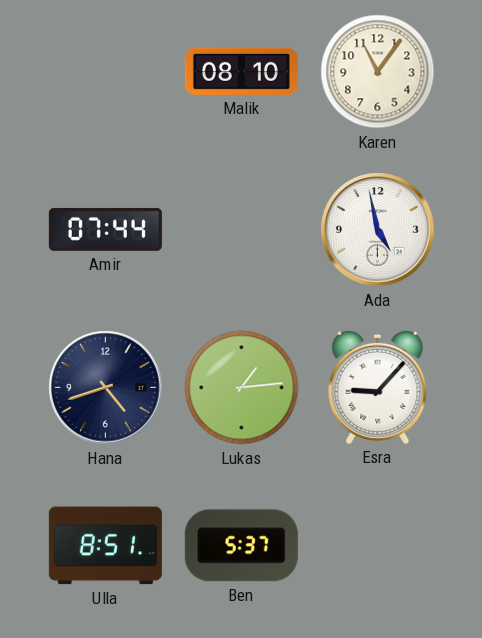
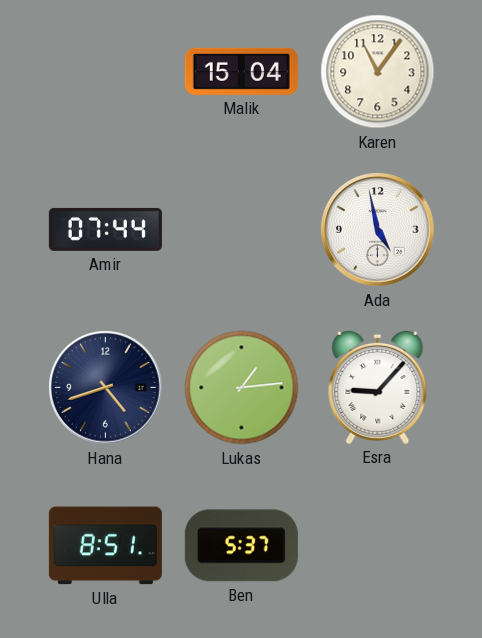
Malik: 08:10 -> 15:04 (241, 71)
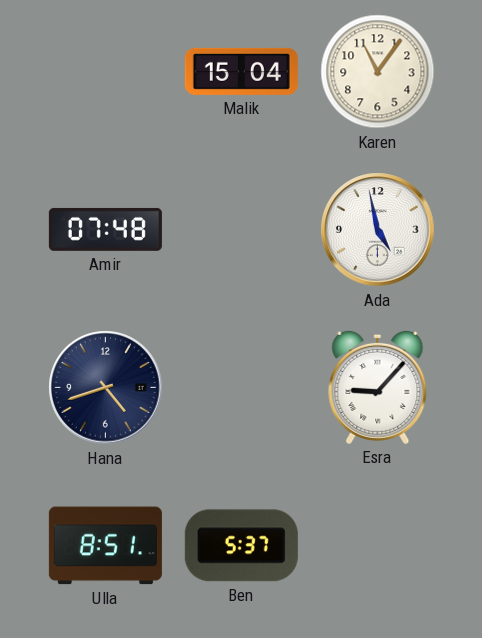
Amir: 07:44 -> 07:48 (105, 229)
Lukas: 1:14 -> none (242, 388)
